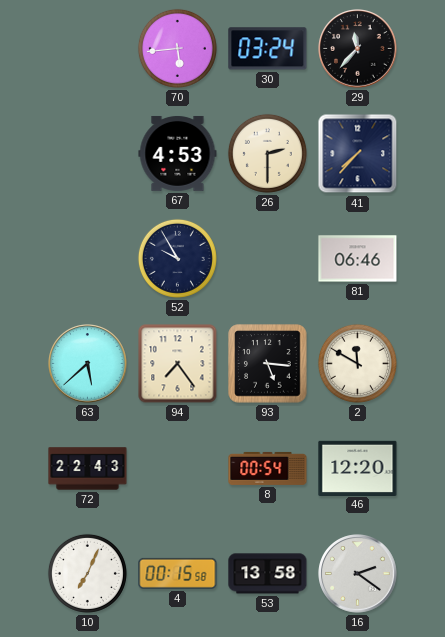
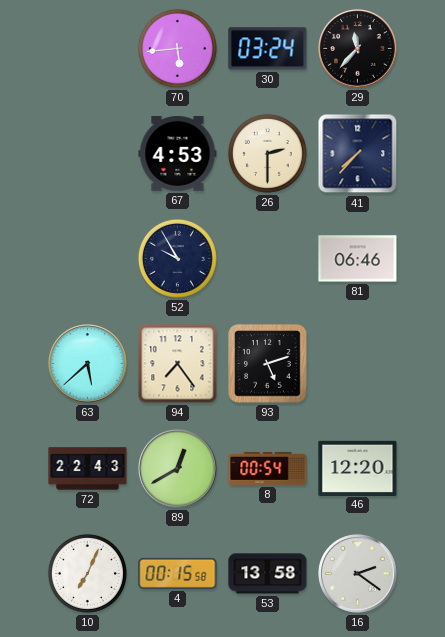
93: 5:16 -> 5:12 (268, 364)
2: 11:50 -> none (357, 363)
89: none -> 12:40 (178, 469)
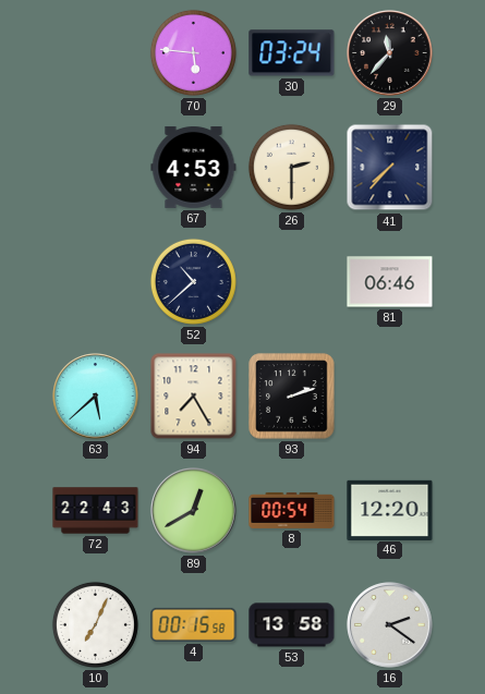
70: 5:44 -> 5:46 (193, 52)
52: 9:55 -> 10:38 (193, 281)
94: 7:24 -> 7:25 (194, 397)
93: 5:12 -> 2:12 (292, 397)
